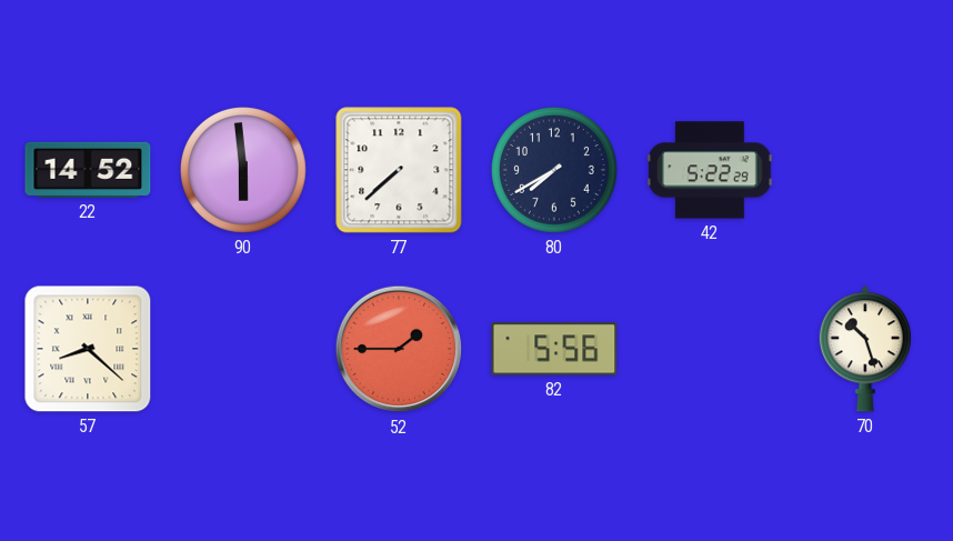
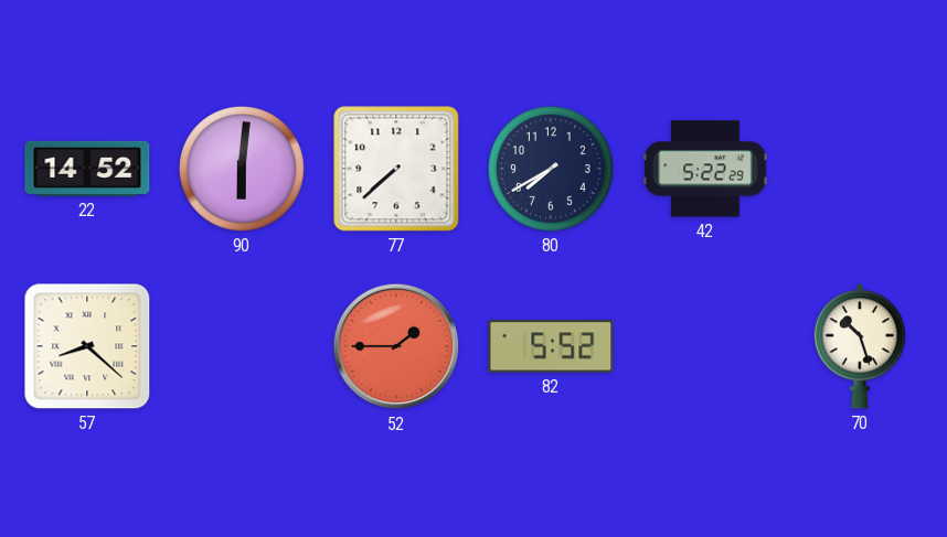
90: 5:59 -> 6:01 (243, 170)
82: 5:56 -> 5:52 (551, 346)
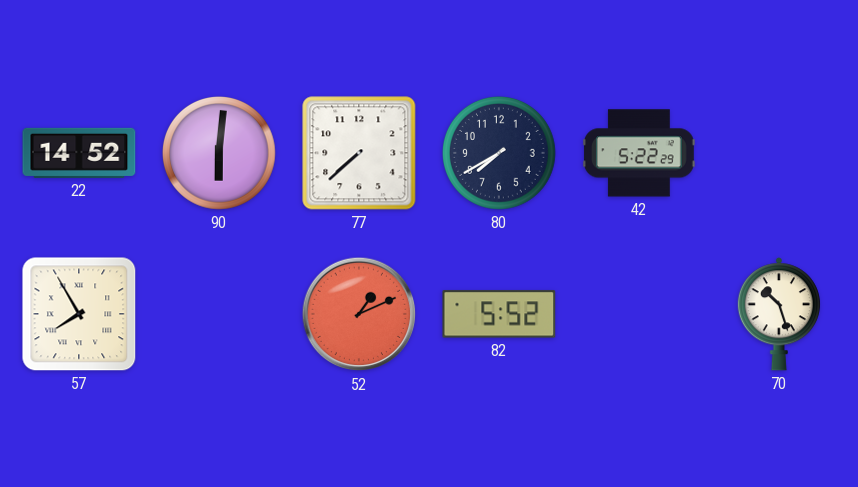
57: 8:22 -> 7:55 (79, 314)
52: 1:45 -> 1:11 (359, 314)
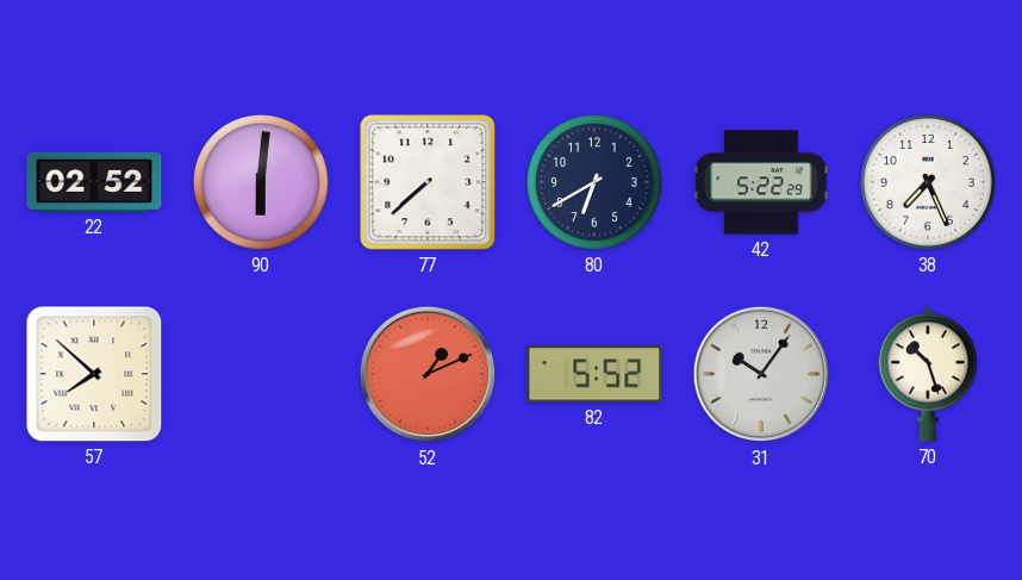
22: 14:52 -> 02:52 (94, 182)
80: 7:40 -> 6:40 (596, 183)
38: none -> 7:26 (929, 183)
57: 7:55 -> 7:52 (94, 374)
31: none -> 10:06 (761, 374)
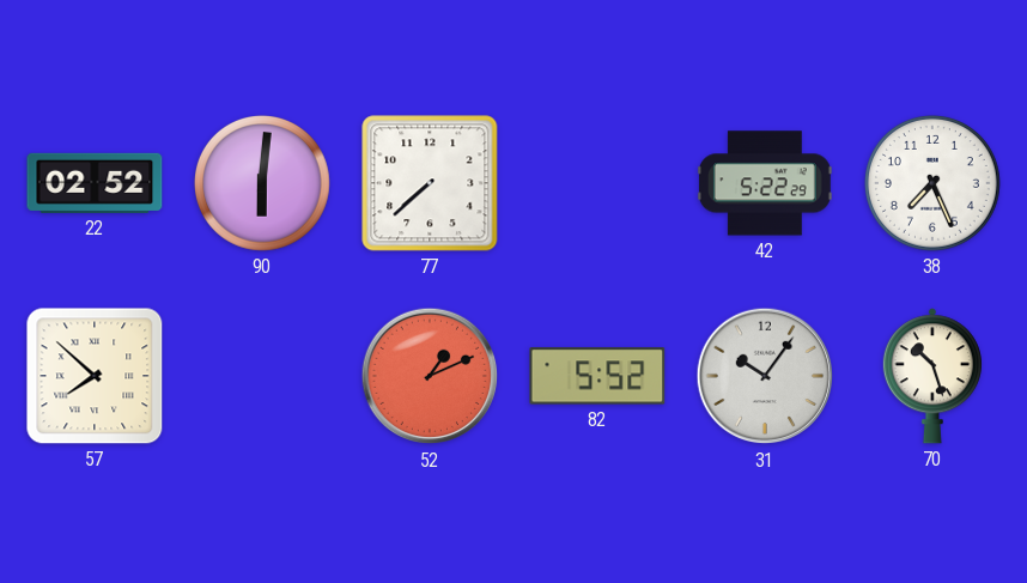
80: 6:40 -> none (596, 183)
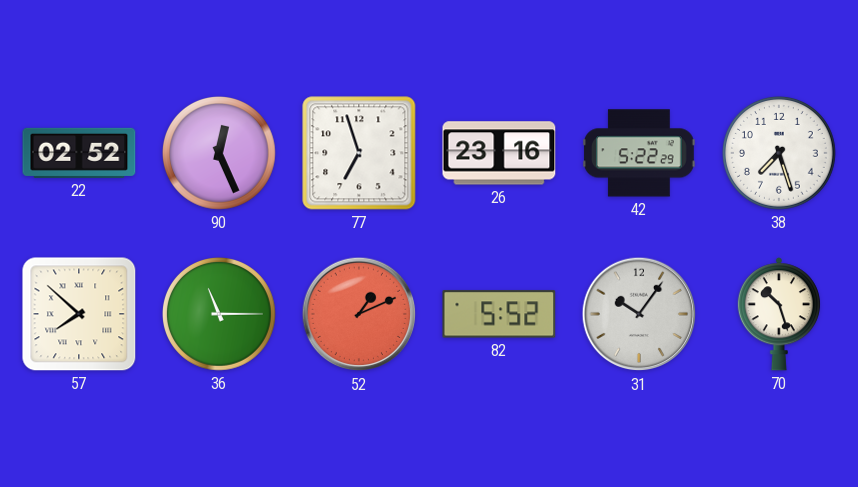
90: 6:01 -> 12:26 (220, 154)
77: 7:38 -> 6:57 (359, 153)
26: none -> 23:16 (499, 153)
38: 7:26 -> 7:27 (780, 154)
36: none -> 11:15 (220, 315)
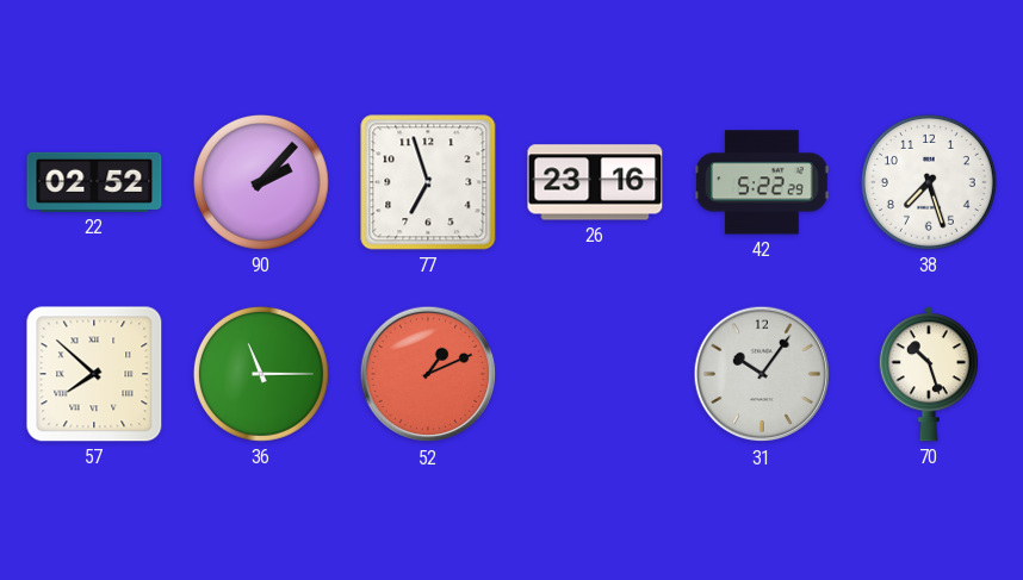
90: 12:26 -> 2:07 (262, 183)
82: 5:52 -> none (499, 314)
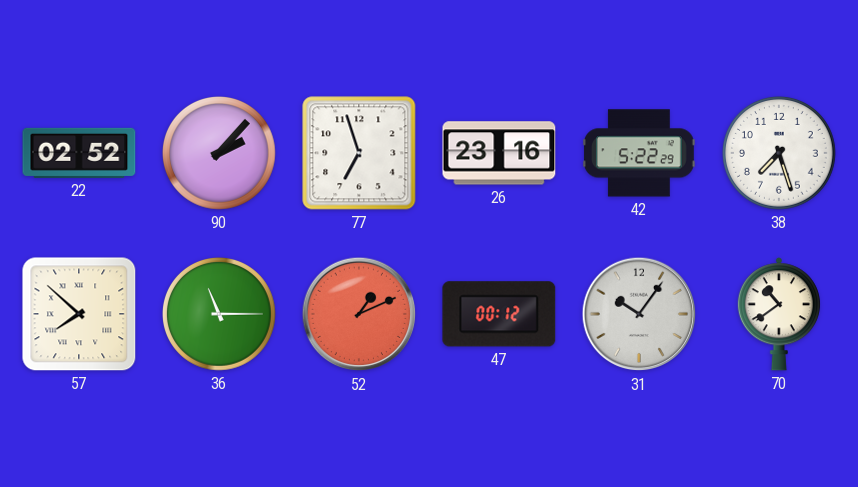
47: none -> 00:12 (499, 314)
70: 10:27 -> 10:39 (779, 314)
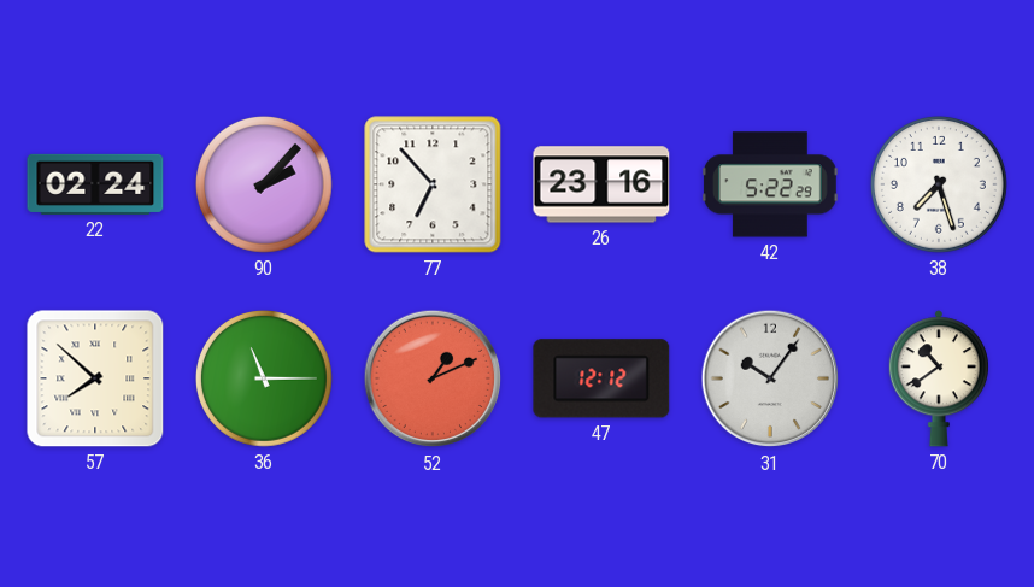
22: 02:52 -> 02:24 (95, 184)
77: 6:57 -> 6:53 (433, 184)
47: 00:12 -> 12:12 (601, 378)
